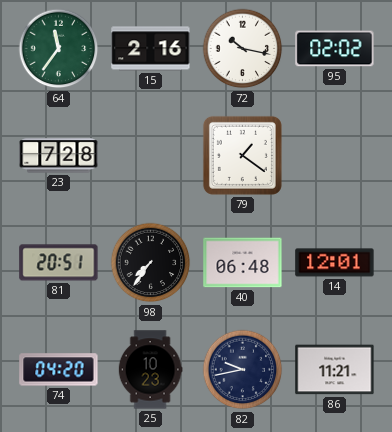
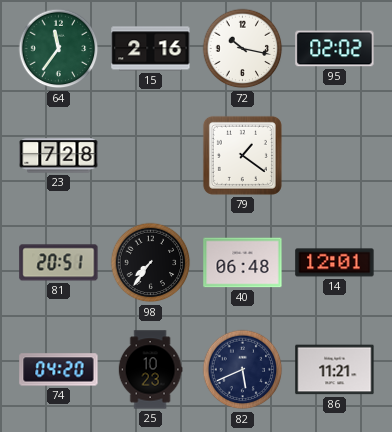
82: 9:43 -> 5:41 (243, 370)
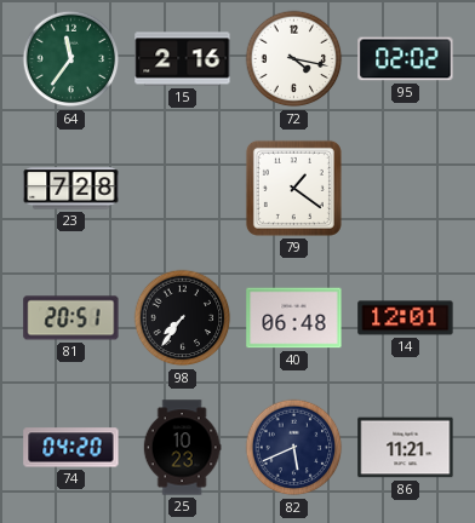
72: 10:17 -> 4:17 (294, 59)
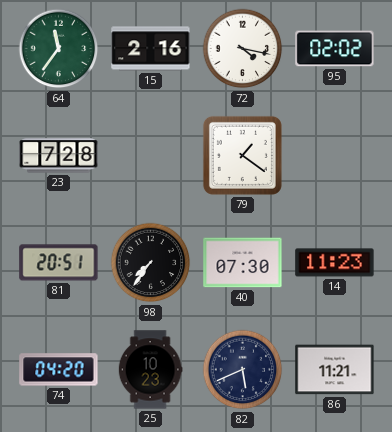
40: 06:48 -> 07:30 (243, 263)
14: 12:01 -> 11:23 (335, 263)
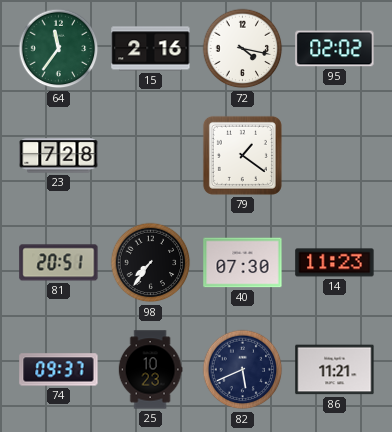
74: 04:20 -> 09:37 (59, 370)
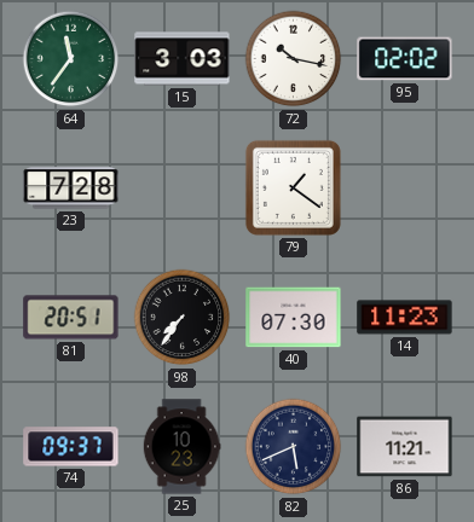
15: 2:16 -> 3:03 (183, 59)
72: 4:17 -> 10:17 (294, 59)
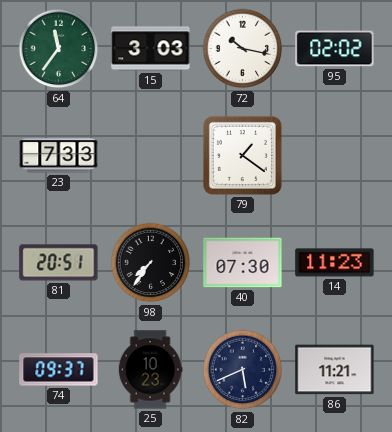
23: 7:28 -> 7:33 (59, 156)
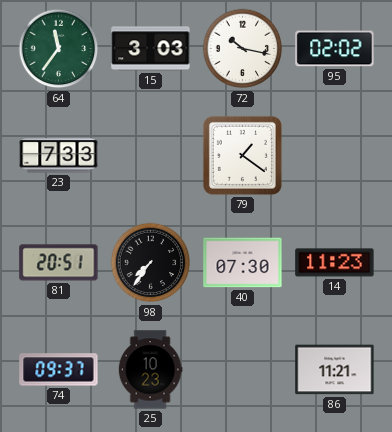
82: 5:41 -> none (243, 370)
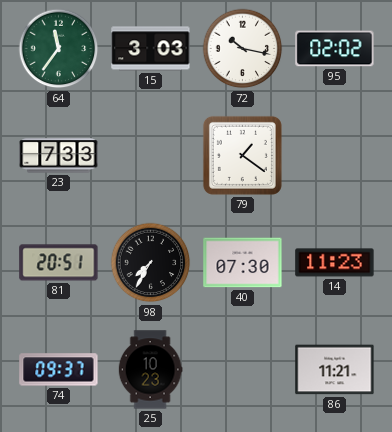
98: 7:36 -> 7:35 (151, 263)
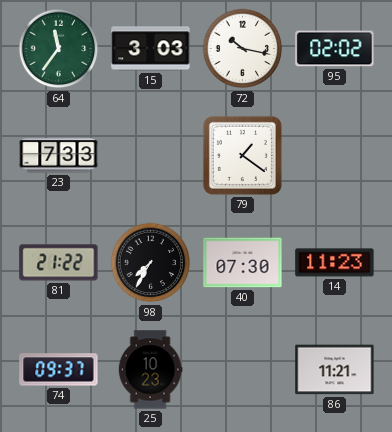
81: 20:51 -> 21:22 (59, 263)
